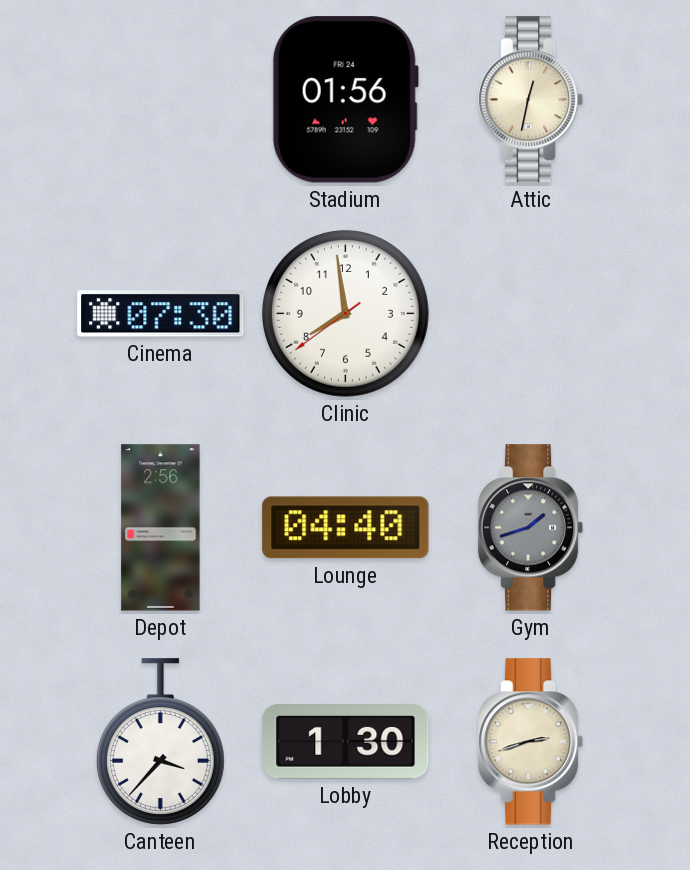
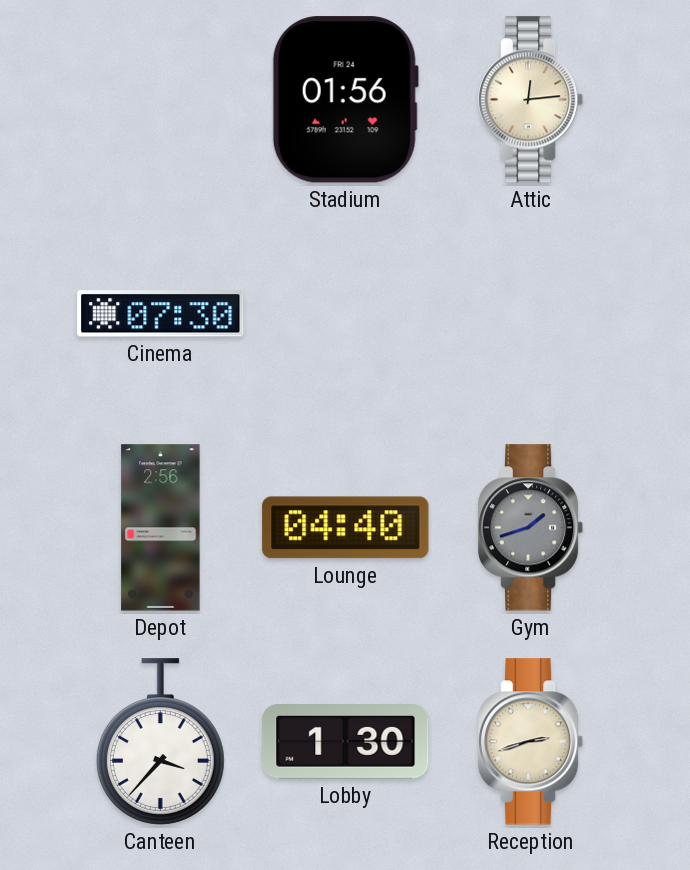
Attic: 12:32 -> 12:14 (531, 100)
Clinic: 7:58 -> none (345, 313)
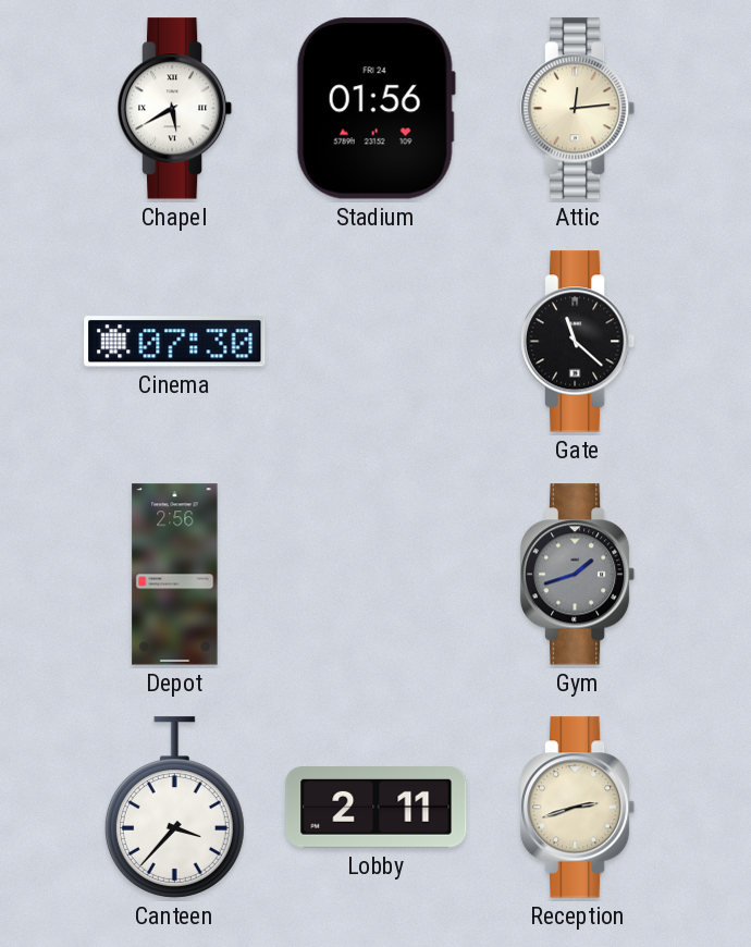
Chapel: none -> 5:40 (175, 109)
Gate: none -> 11:22 (578, 342)
Lounge: 04:40 -> none (346, 528)
Lobby: 1:30 -> 2:11 (377, 808)
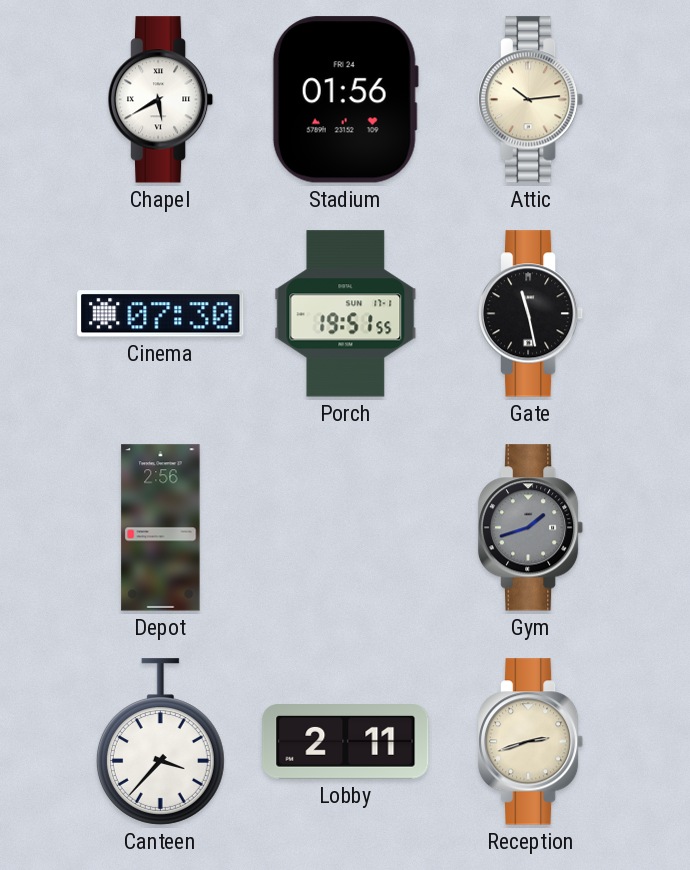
Attic: 12:14 -> 10:14 (531, 100)
Porch: none -> 19:51 (346, 314)
Gate: 11:22 -> 11:28 (531, 314)
